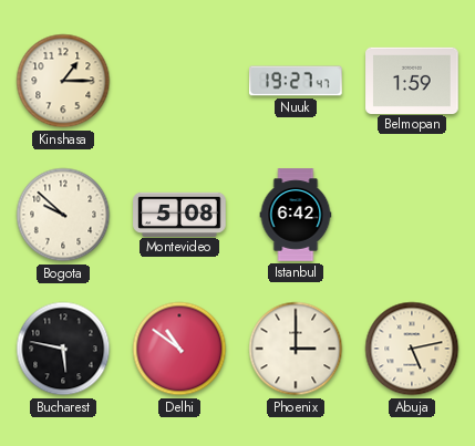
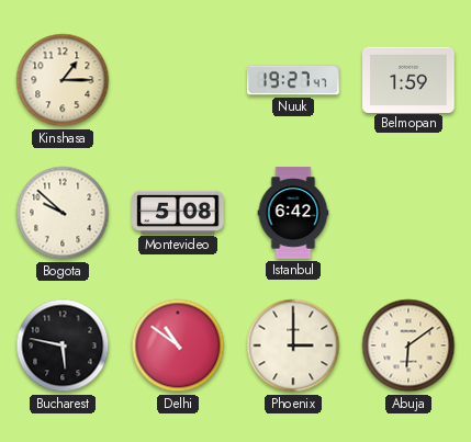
Abuja: 5:13 -> 6:09 (408, 345)
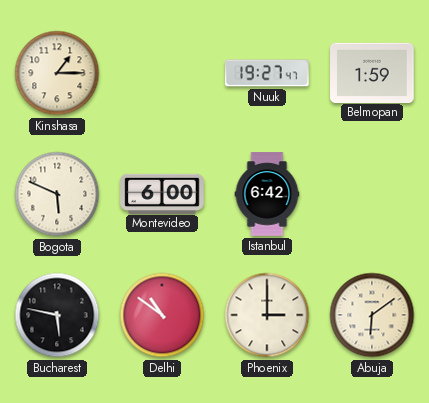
Bogota: 9:52 -> 5:49 (57, 194)
Montevideo: 5:08 -> 6:00 (162, 193)
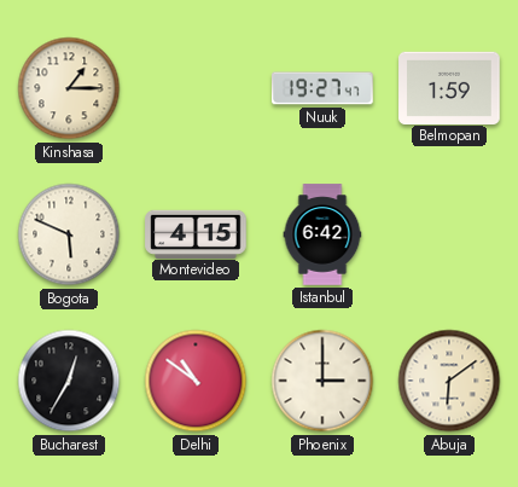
Montevideo: 6:00 -> 4:15 (196, 233)
Bucharest: 5:47 -> 12:35 (69, 381)
